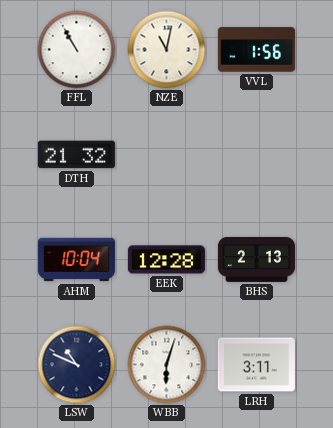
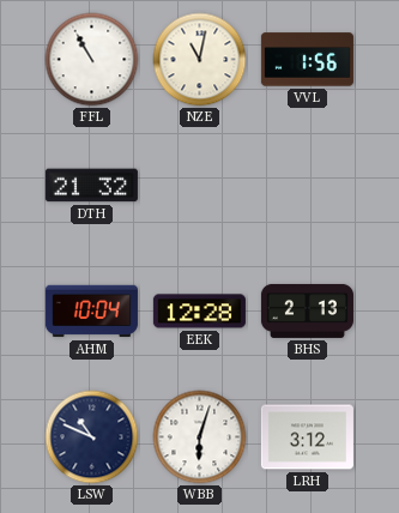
LRH: 3:11 -> 3:12 (307, 437)
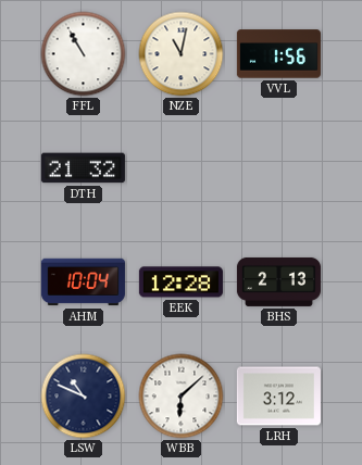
WBB: 6:03 -> 6:08 (182, 397)
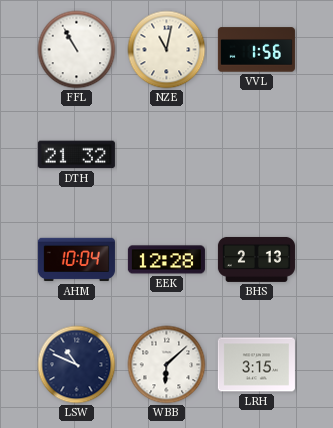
LRH: 3:12 -> 3:15 (256, 365)
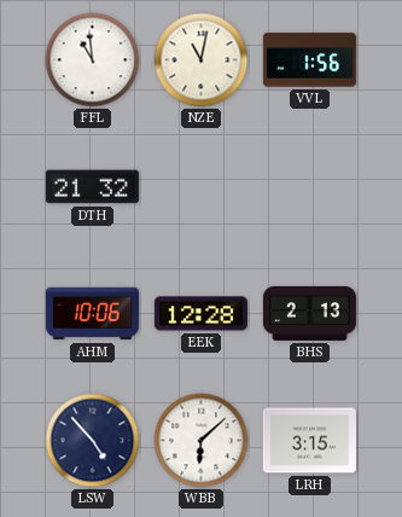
FFL: 10:55 -> 10:59 (93, 60)
AHM: 10:04 -> 10:06 (92, 314)
LSW: 10:49 -> 4:53 (93, 441)
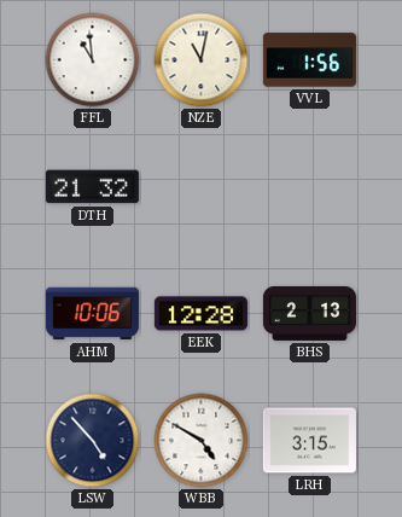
WBB: 6:08 -> 4:50 (202, 441)
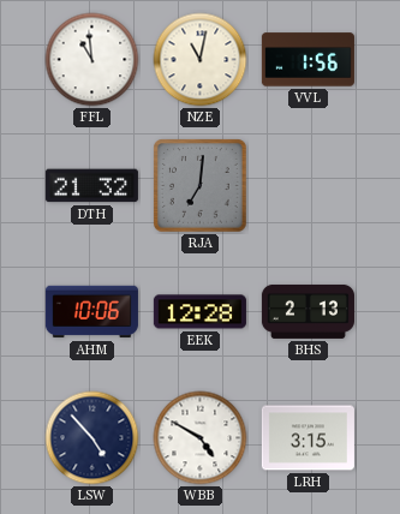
RJA: none -> 7:01 (201, 186)
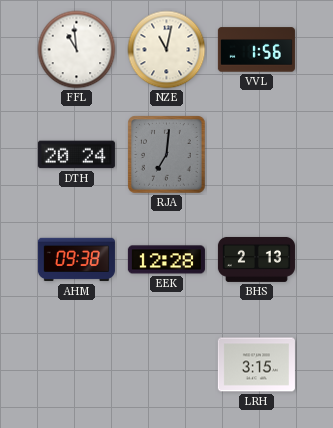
DTH: 21:32 -> 20:24 (76, 155)
AHM: 10:06 -> 09:38 (76, 260)
LSW: 4:53 -> none (92, 438)
WBB: 4:50 -> none (201, 438)
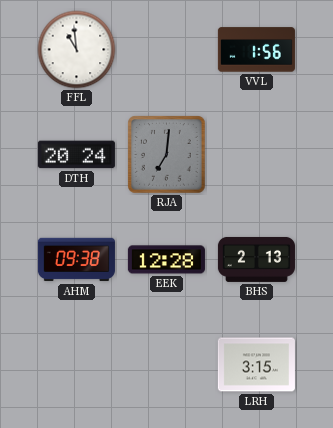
NZE: 11:02 -> none (167, 50)
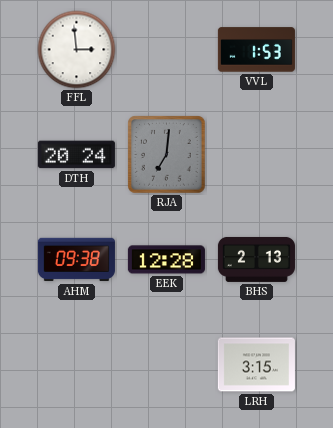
FFL: 10:59 -> 2:59 (77, 50)
VVL: 1:56 -> 1:53 (256, 50)
